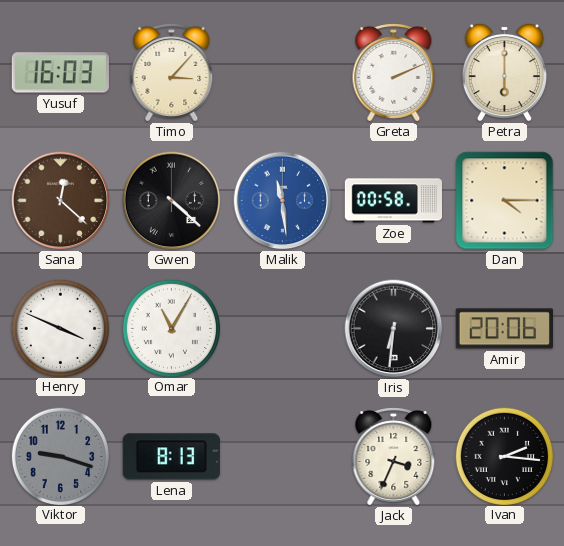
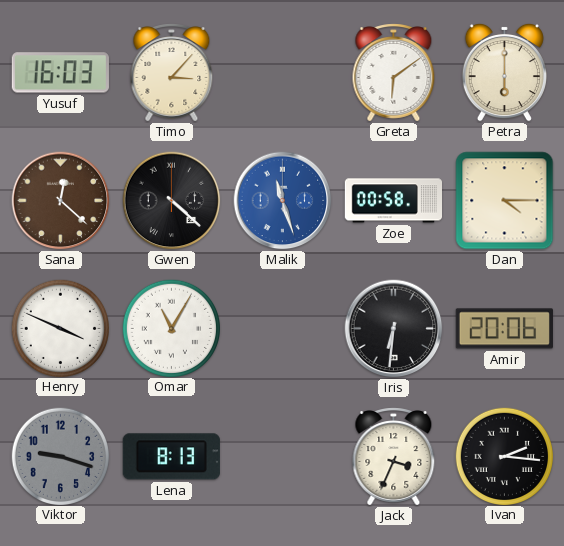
Greta: 2:11 -> 6:09 (394, 73)
Malik: 11:29 -> 11:27 (283, 201)
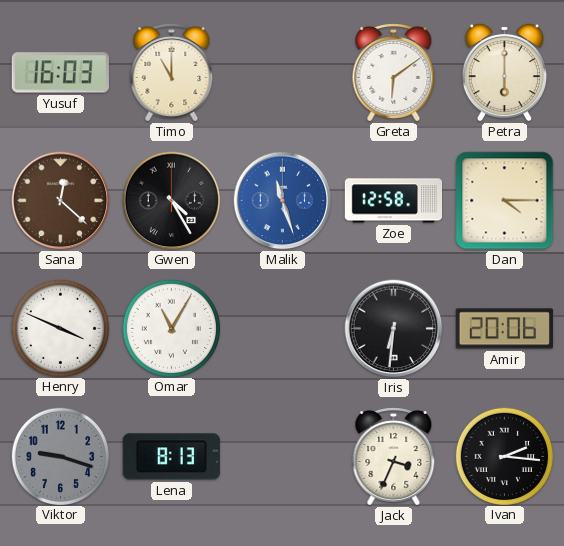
Timo: 3:07 -> 11:00 (172, 73)
Gwen: 4:22 -> 4:25 (172, 201)
Zoe: 00:58 -> 12:58 (393, 201)
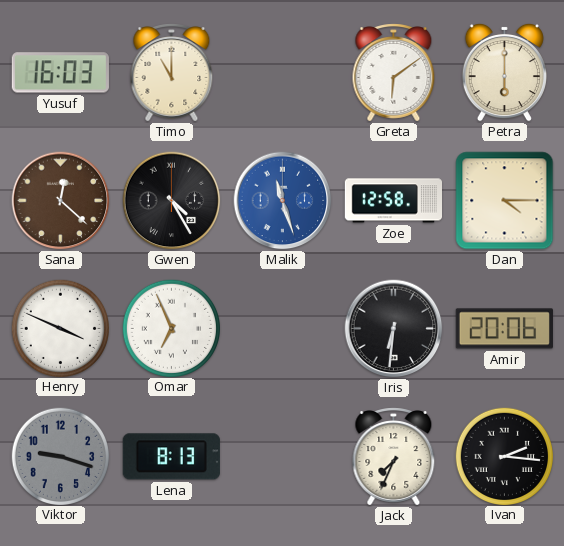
Omar: 11:05 -> 6:56 (171, 328)
Jack: 3:34 -> 7:34 (394, 457)
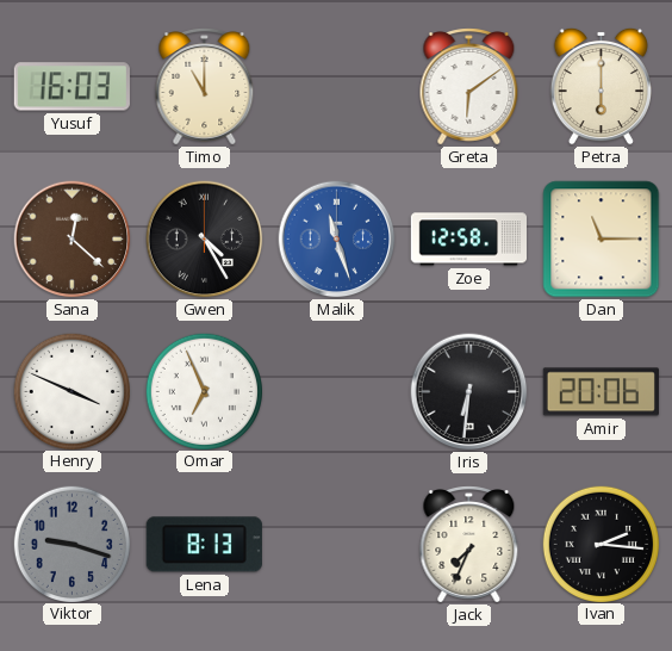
Dan: 4:15 -> 11:15 (602, 240)
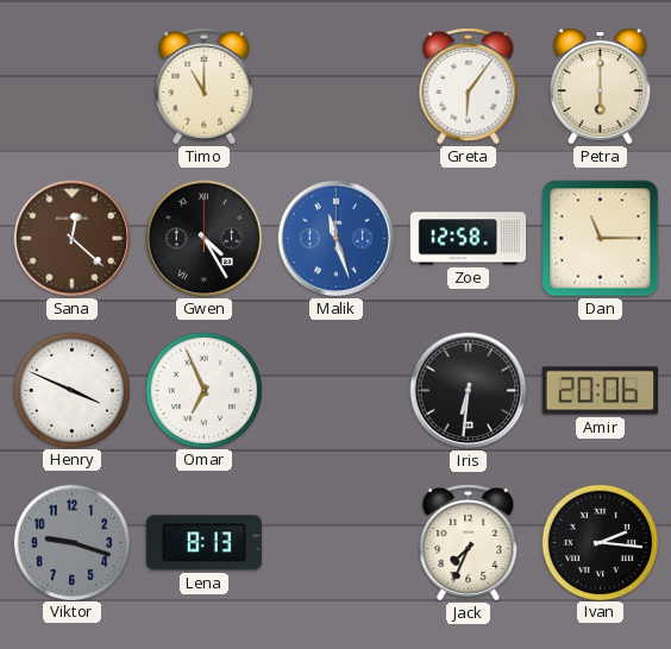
Yusuf: 16:03 -> none (71, 87)
Greta: 6:09 -> 6:06 (469, 87)
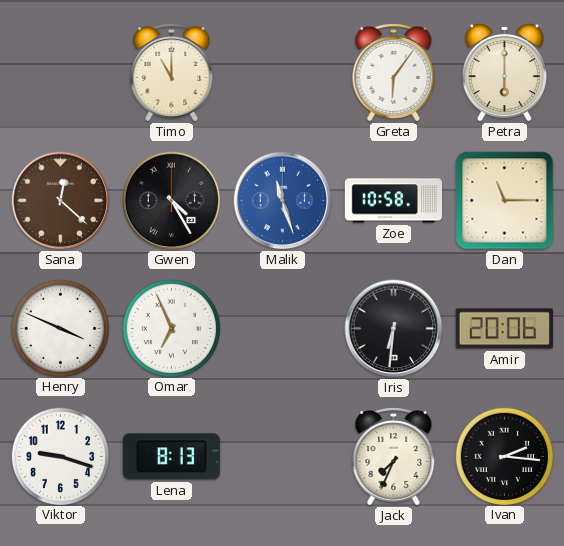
Zoe: 12:58 -> 10:58 (393, 201)
Viktor dial: grey -> white (60, 456)
